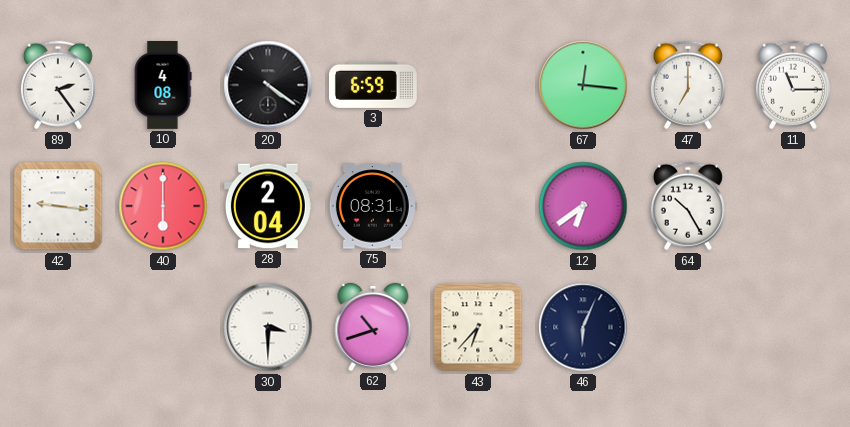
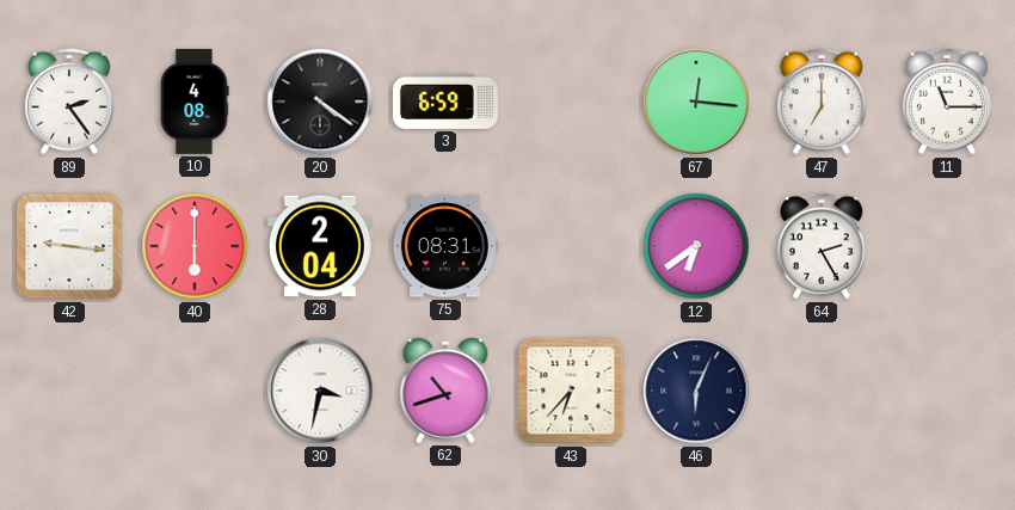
64: 10:25 -> 2:25 (822, 246)
30: 3:30 -> 3:32 (320, 391)
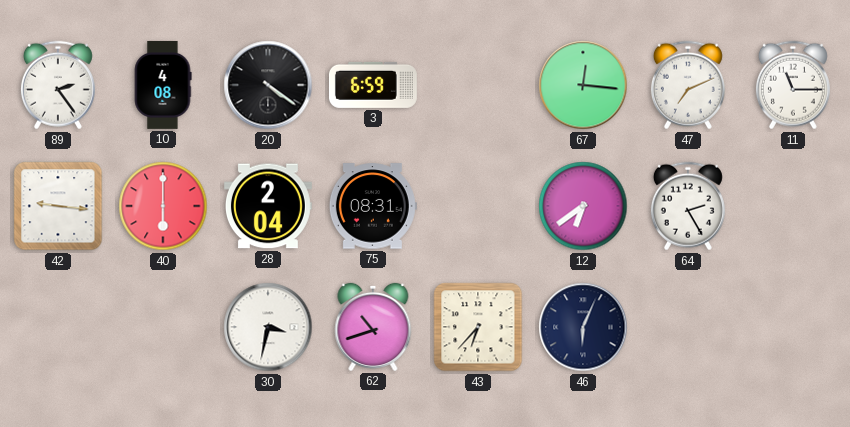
47: 7:00 -> 7:11 (688, 85)
